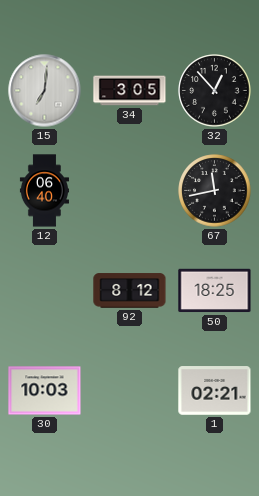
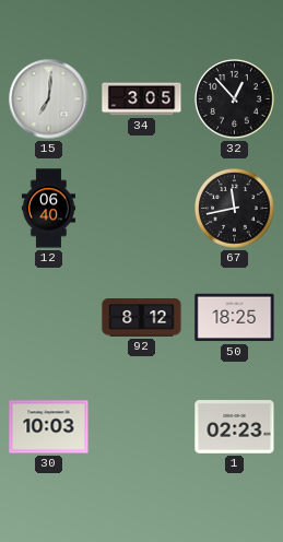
1: 02:21 -> 02:23 (235, 427)
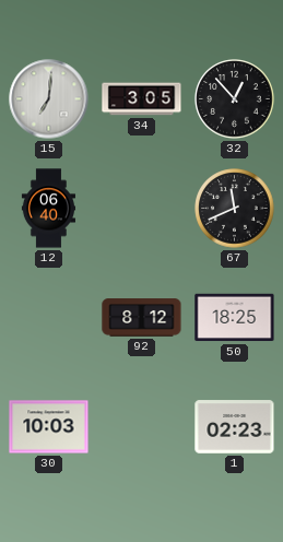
67: 11:43 -> 11:41 (235, 209)
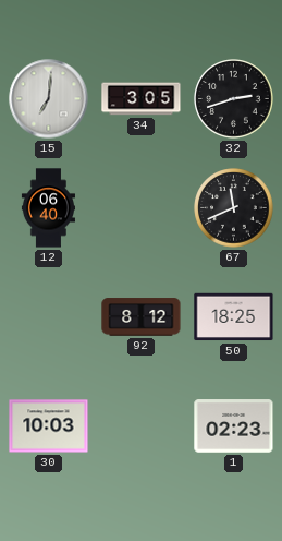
32: 12:53 -> 2:42 (234, 99)
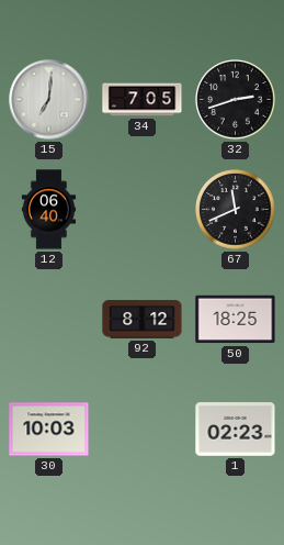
34: 3:05 -> 7:05 (143, 100)
